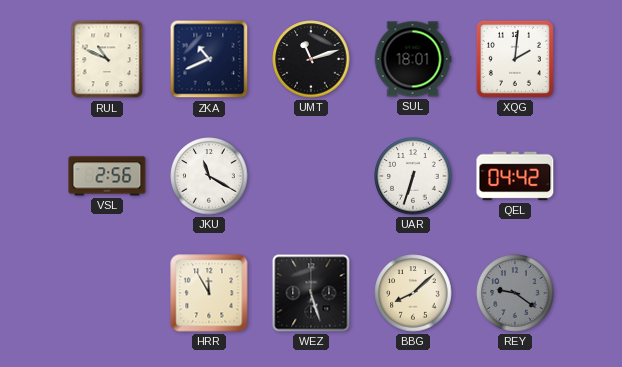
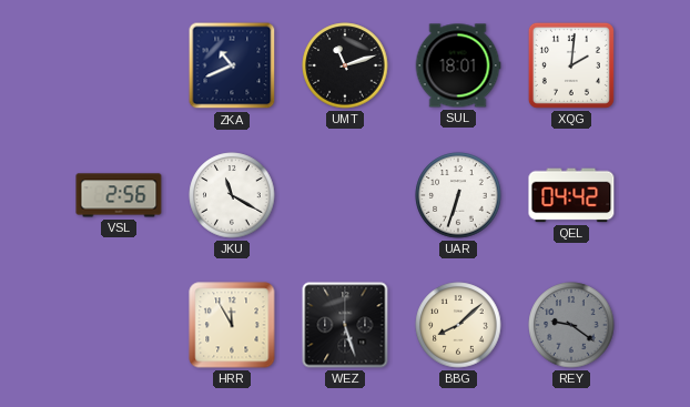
RUL: 10:49 -> none (107, 59)
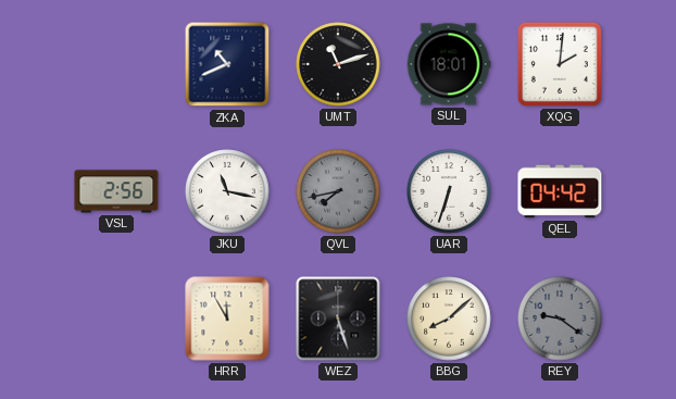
JKU: 11:20 -> 11:17 (227, 191)
QVL: none -> 7:43 (338, 191)
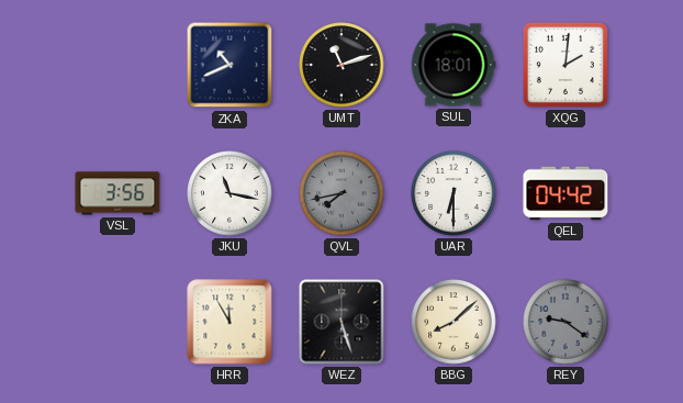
VSL: 2:56 -> 3:56 (117, 193)
UAR: 6:33 -> 6:30 (454, 193)
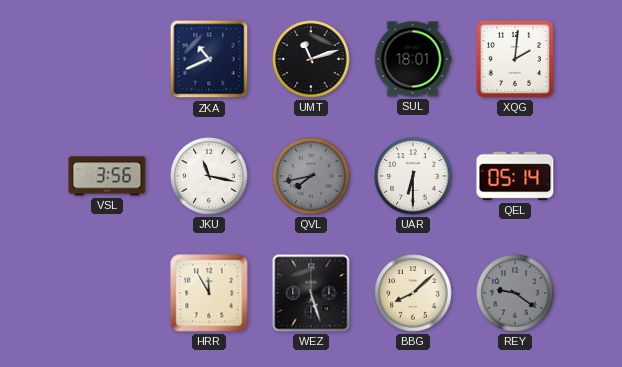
QEL: 04:42 -> 05:14 (515, 176)
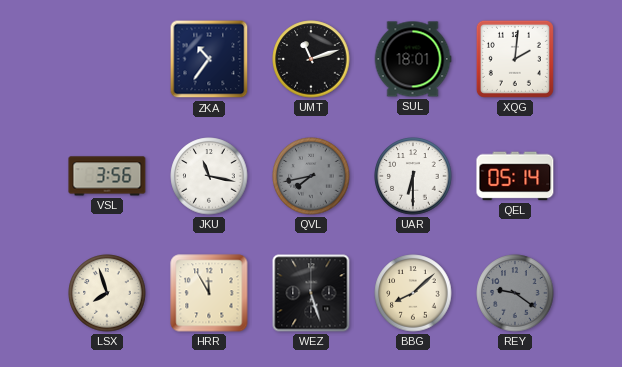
ZKA: 10:41 -> 10:36 (209, 59)
LSX: none -> 7:57 (107, 293)
